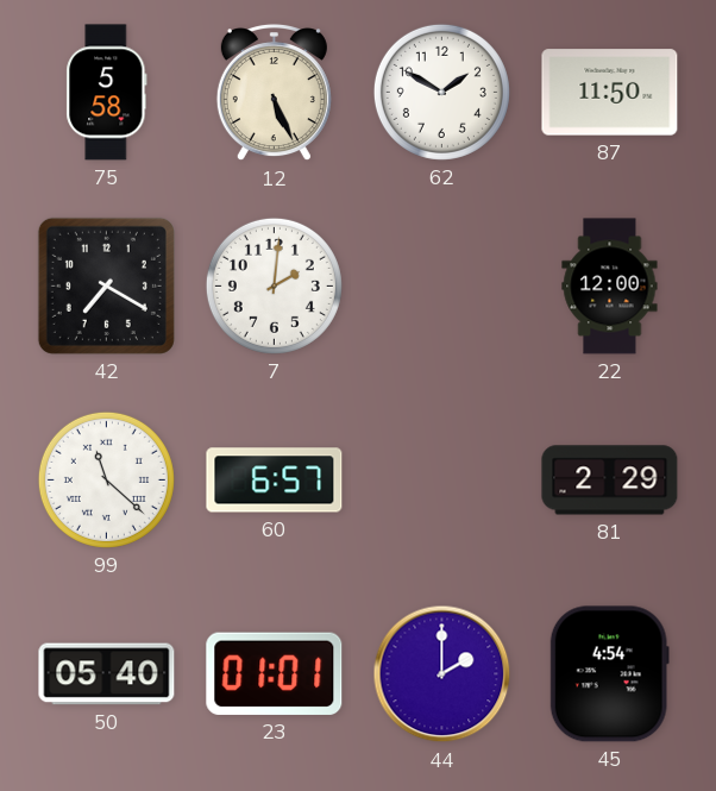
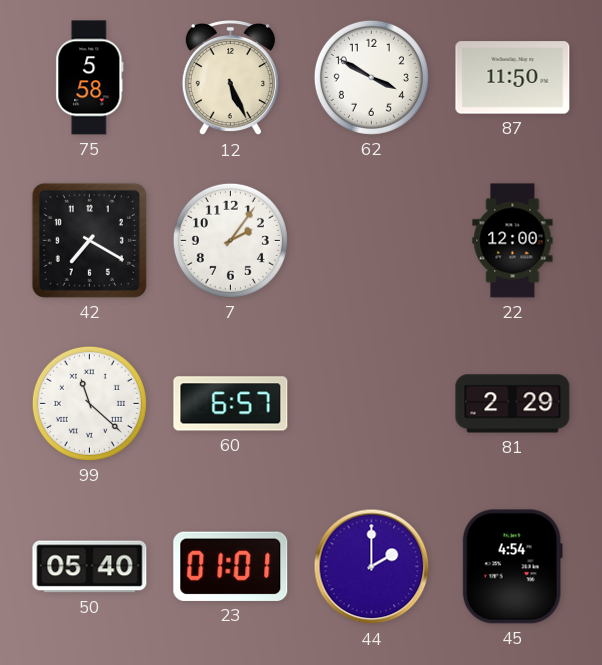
62: 1:50 -> 3:50 (371, 77)
7: 2:01 -> 2:06 (230, 240)
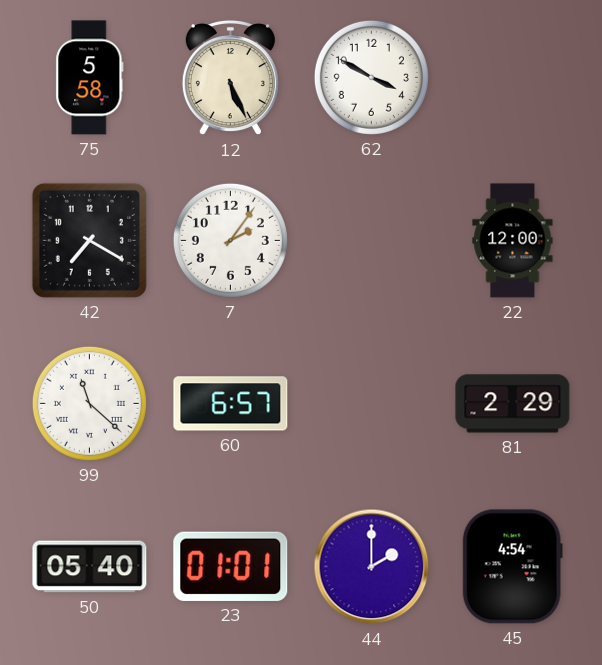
87: 11:50 -> none (513, 78)
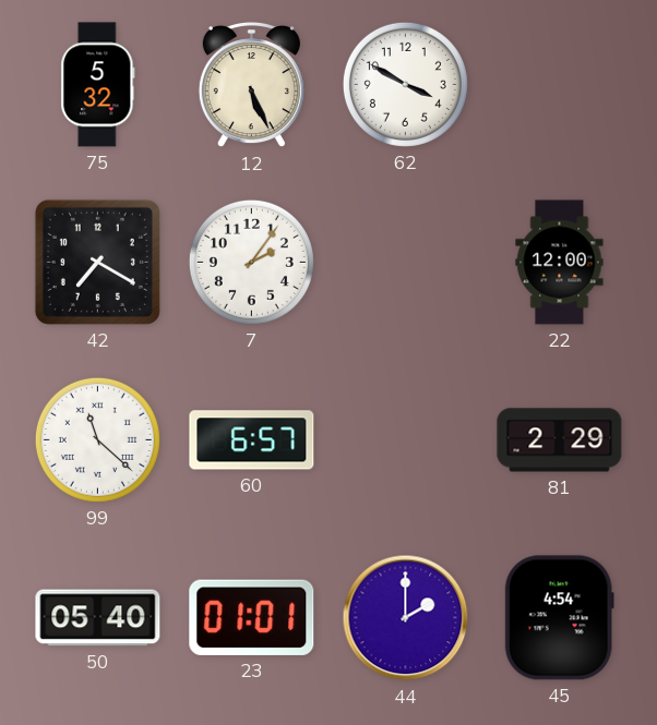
75: 5:58 -> 5:32 (98, 85)
